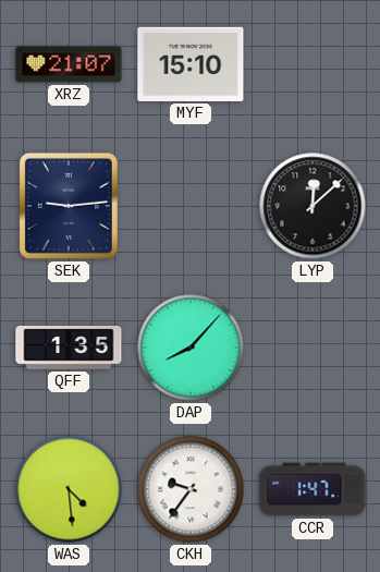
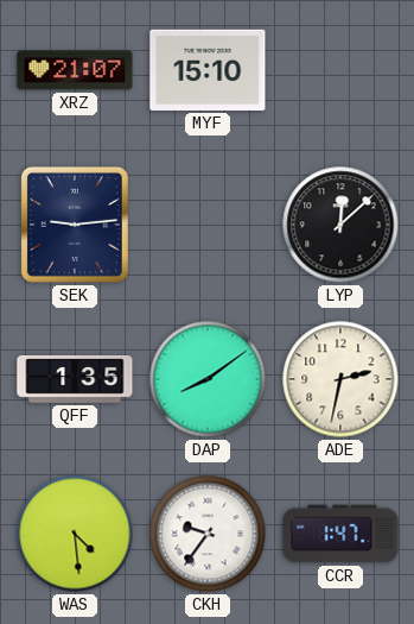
DAP: 8:07 -> 8:09 (208, 379)
ADE: none -> 2:32 (340, 379)
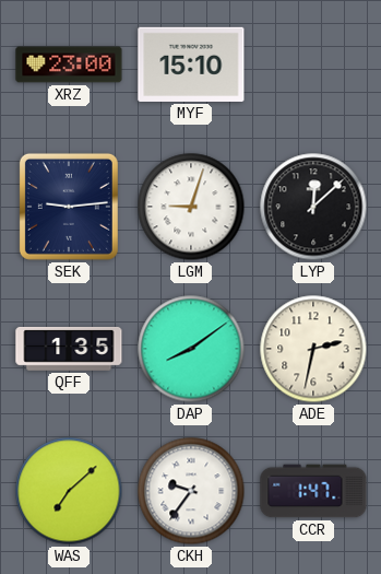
XRZ: 21:07 -> 23:00 (69, 65)
LGM: none -> 9:03 (191, 207)
WAS: 4:29 -> 7:08 (69, 491)
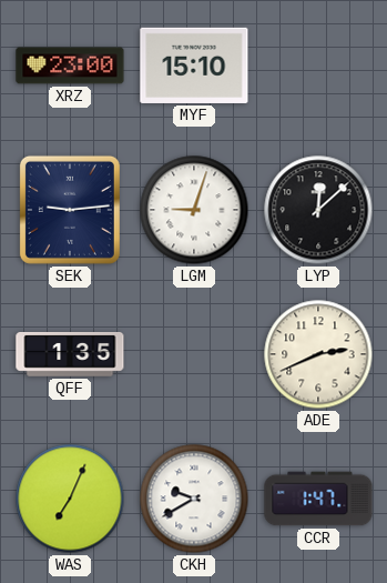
DAP: 8:09 -> none (191, 349)
ADE: 2:32 -> 2:41 (318, 354)
WAS: 7:08 -> 7:04 (70, 499)
CKH: 9:36 -> 9:40 (194, 499)
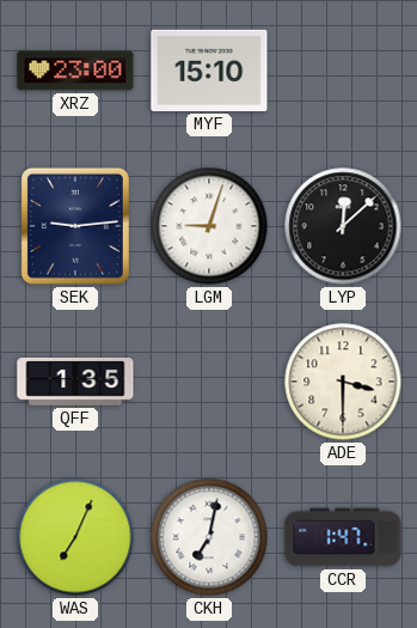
ADE: 2:41 -> 3:30 (343, 382)
CKH: 9:40 -> 7:02 (209, 537)
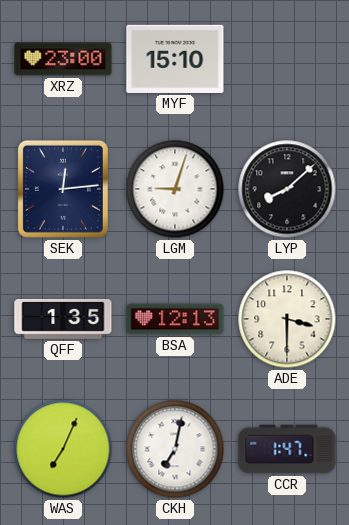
SEK: 9:14 -> 12:14 (63, 189)
LYP: 12:08 -> 8:08 (287, 189)
BSA: none -> 12:13 (175, 319)
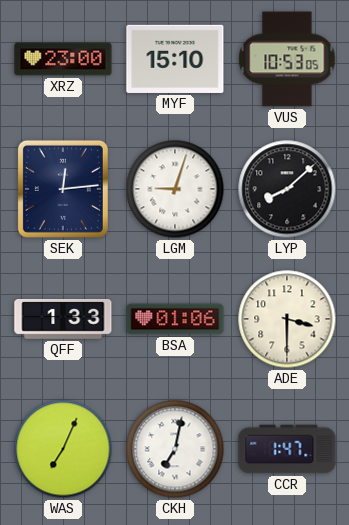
VUS: none -> 10:53 (287, 59)
QFF: 1:35 -> 1:33 (63, 319)
BSA: 12:13 -> 01:06 (175, 319)
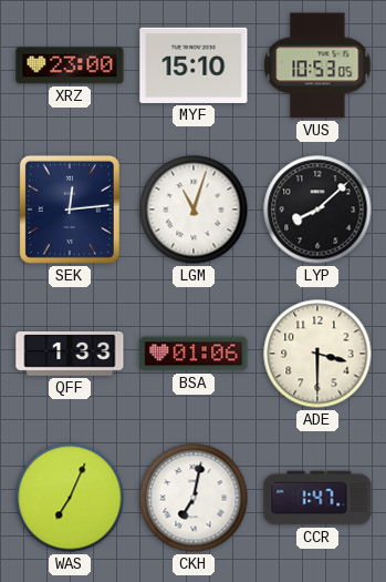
LGM: 9:03 -> 11:03 (194, 210)
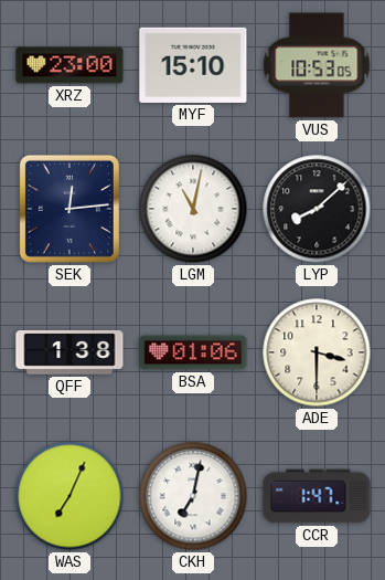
LGM: 11:03 -> 11:02 (193, 209)
QFF: 1:33 -> 1:38 (69, 352)
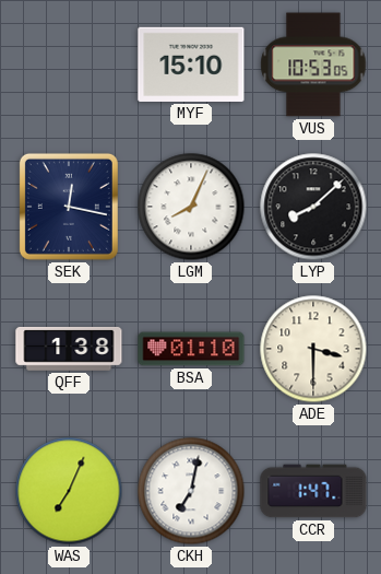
XRZ: 23:00 -> none (69, 65)
SEK: 12:14 -> 12:17 (69, 207)
LGM: 11:02 -> 8:04 (191, 207)
BSA: 01:06 -> 01:10 (191, 349)
